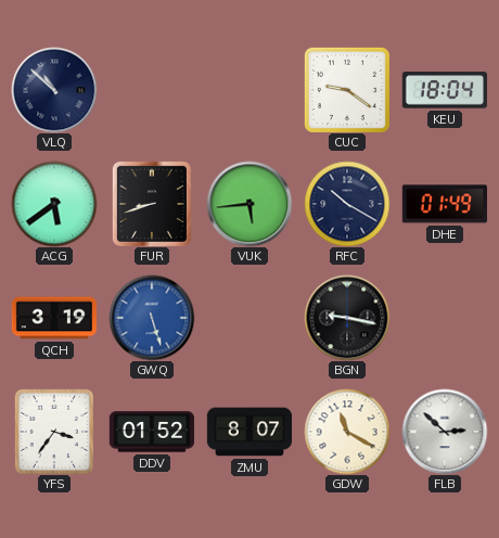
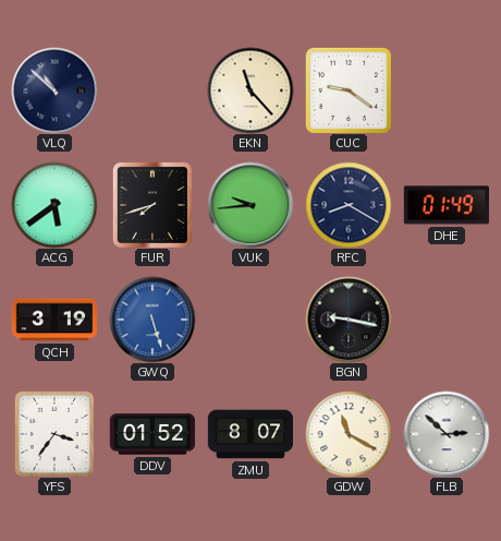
EKN: none -> 11:23 (250, 91)
KEU: 18:04 -> none (444, 90)
FUR: 8:42 -> 7:42 (152, 205)
VUK: 5:44 -> 9:44 (250, 205)
RFC: 10:20 -> 8:20 (349, 205)
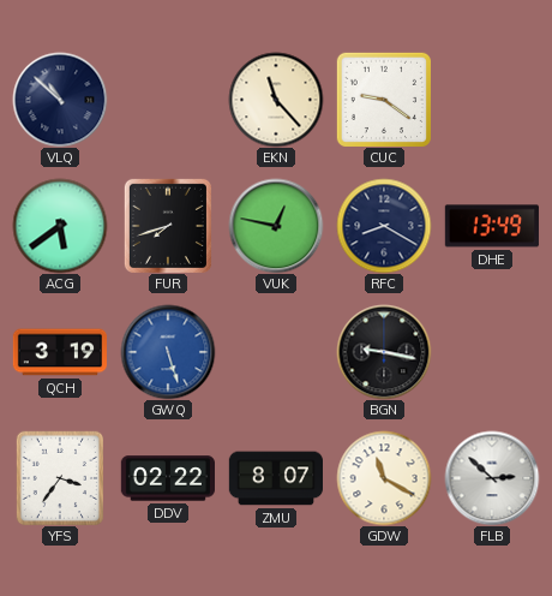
VUK: 9:44 -> 12:47 (276, 226)
DHE: 01:49 -> 13:49 (492, 226)
DDV: 01:52 -> 02:22 (167, 478)
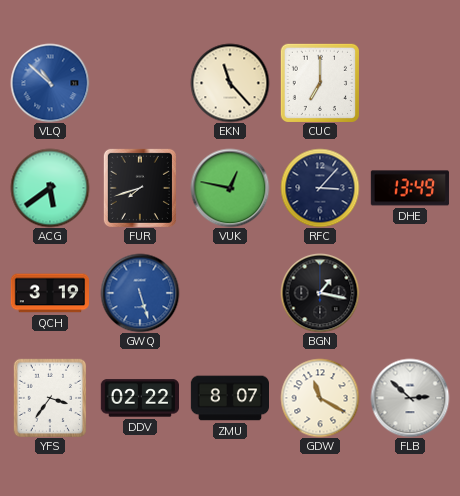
VLQ dial: navy -> blue (50, 83)
CUC: 9:21 -> 7:00 (319, 82)
RFC: 8:20 -> 3:07 (320, 188)
BGN: 9:17 -> 1:17 (320, 293)
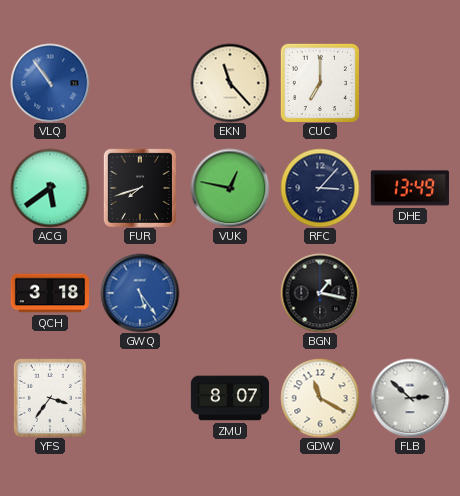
VLQ: 10:52 -> 10:54 (50, 83)
QCH: 3:19 -> 3:18 (49, 293)
GWQ: 5:27 -> 5:24 (140, 293)
DDV: 02:22 -> none (139, 398)
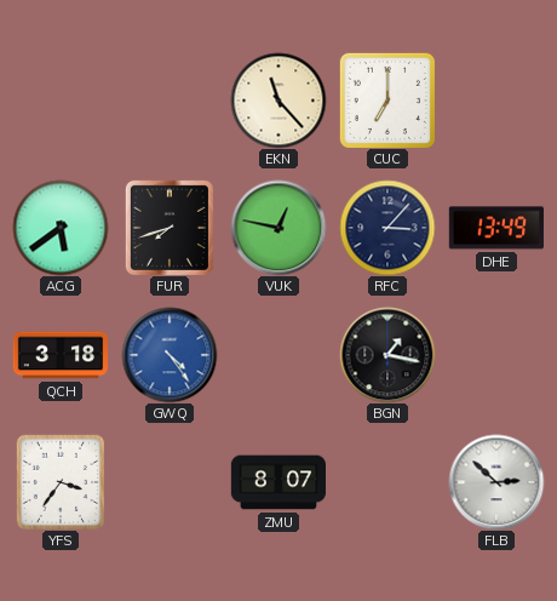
VLQ: 10:54 -> none (50, 83)
GWQ: 5:24 -> 4:24 (170, 355)
GDW: 11:20 -> none (320, 398)
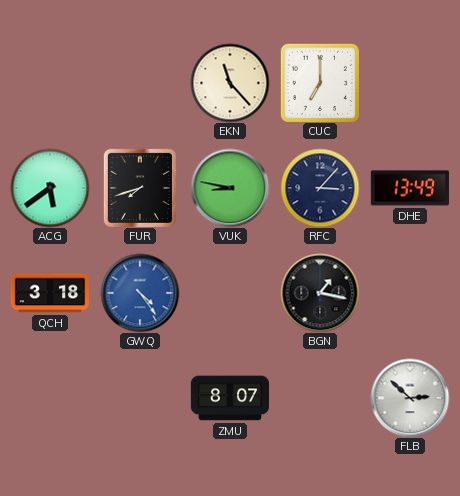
VUK: 12:47 -> 8:47 (230, 188)
YFS: 3:36 -> none (59, 481)
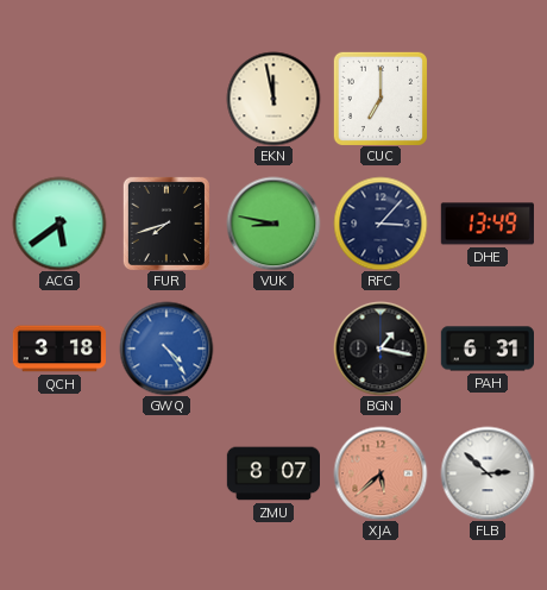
EKN: 11:23 -> 11:58 (273, 99)
PAH: none -> 6:31 (486, 349)
XJA: none -> 5:38 (381, 473)
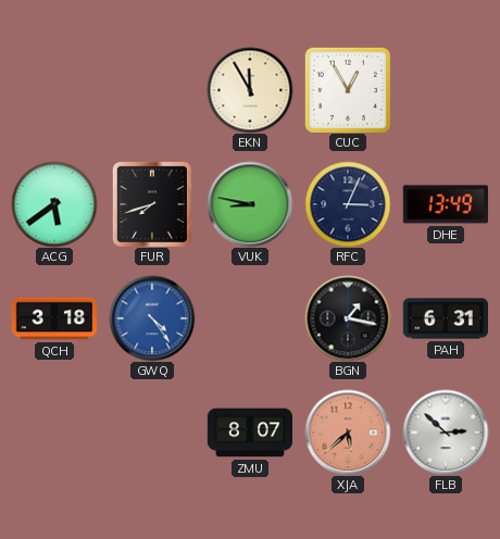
EKN: 11:58 -> 11:55 (250, 90)
CUC: 7:00 -> 12:55 (347, 89)
RFC: 3:07 -> 3:04 (348, 204)
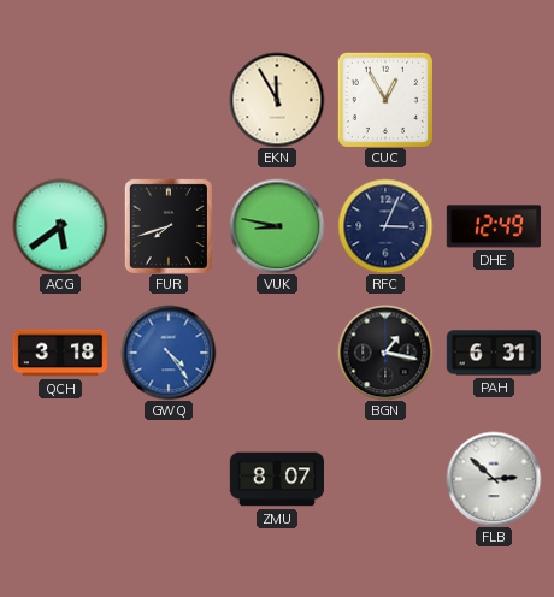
DHE: 13:49 -> 12:49 (494, 226)
XJA: 5:38 -> none (348, 433)
